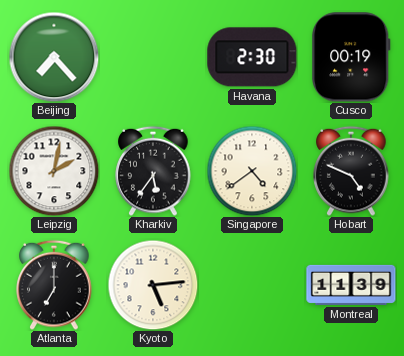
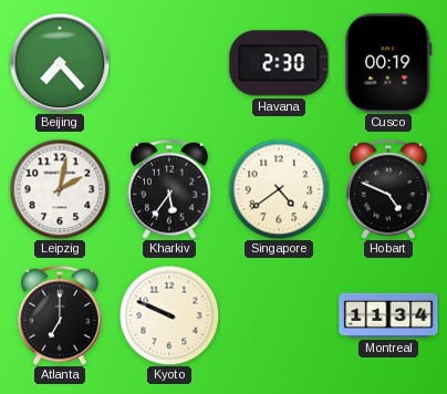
Kyoto: 5:14 -> 9:49 (169, 315)
Montreal: 11:39 -> 11:34 (388, 315)
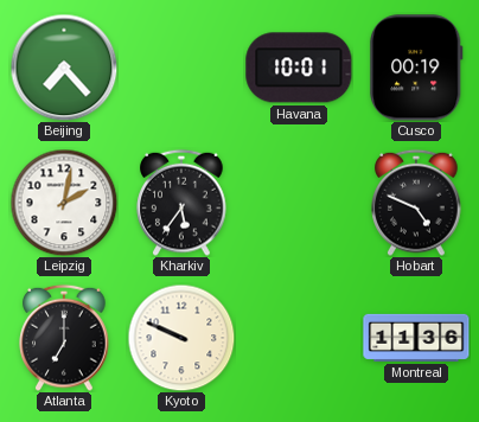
Havana: 2:30 -> 10:01 (299, 68)
Singapore: 4:39 -> none (279, 189)
Montreal: 11:34 -> 11:36 (416, 338)
